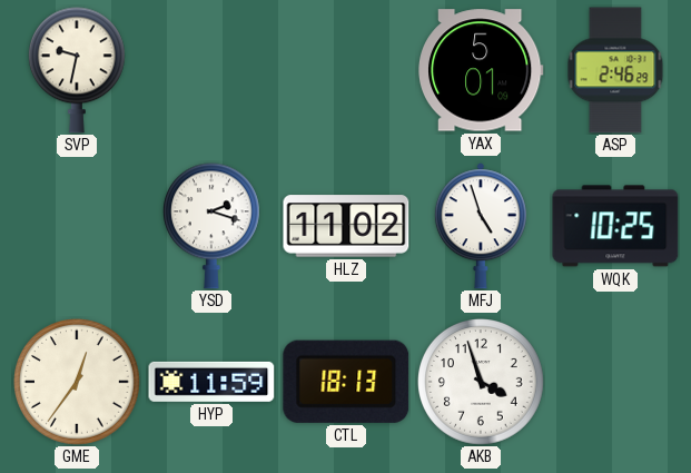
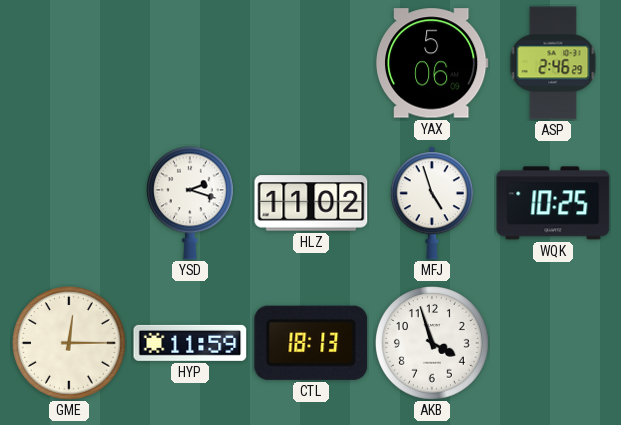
SVP: 9:32 -> none (77, 70)
YAX: 5:01 -> 5:06 (433, 63)
GME: 12:36 -> 12:15 (70, 344)
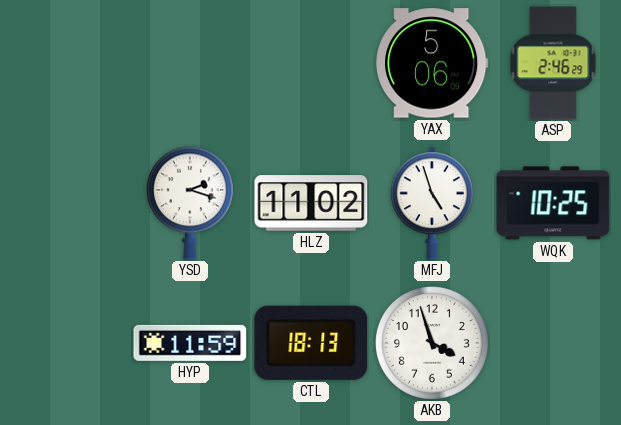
GME: 12:15 -> none (70, 344)
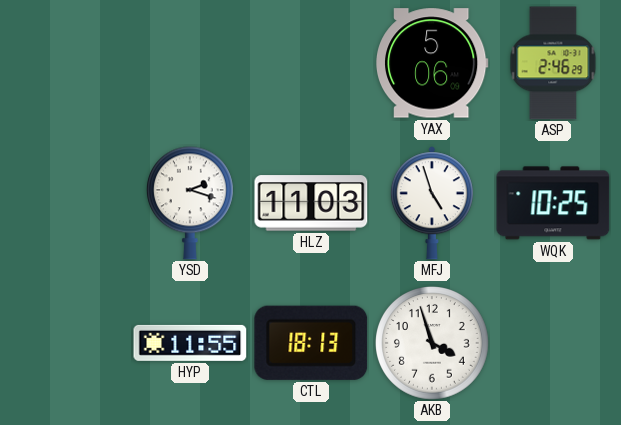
HLZ: 11:02 -> 11:03 (311, 203)
HYP: 11:59 -> 11:55 (190, 343)
